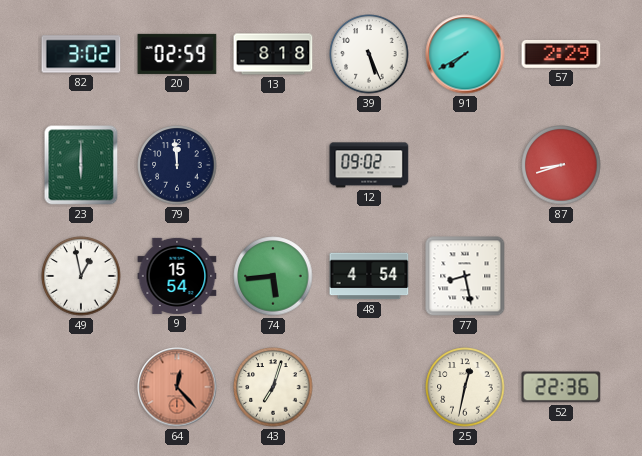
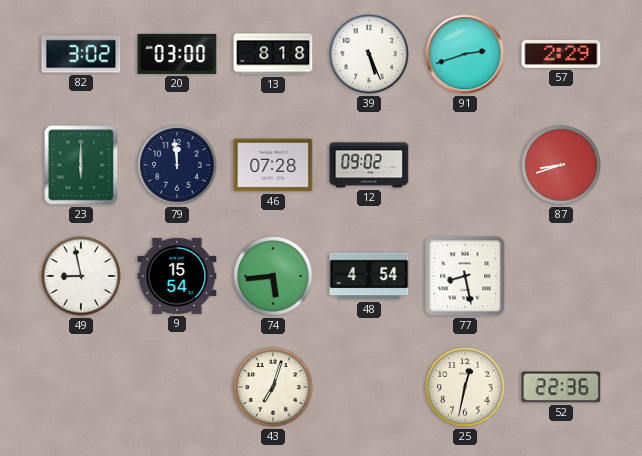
20: 02:59 -> 03:00 (177, 54)
91: 7:40 -> 2:42 (465, 54)
46: none -> 07:28 (273, 165)
49: 12:58 -> 8:58 (81, 276)
64: 12:23 -> none (177, 387)
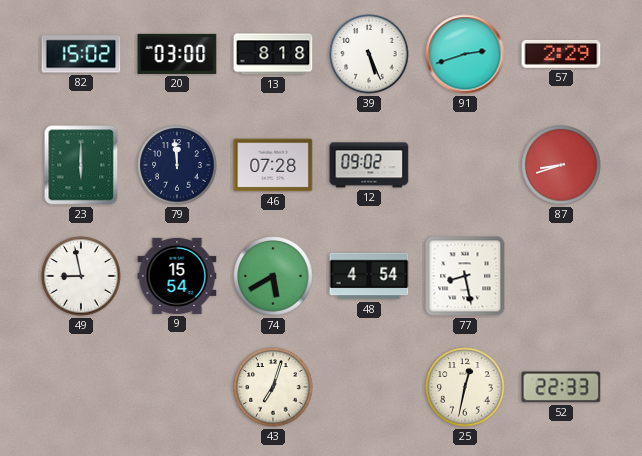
82: 3:02 -> 15:02 (81, 54)
74: 5:44 -> 5:40 (273, 276)
52: 22:36 -> 22:33 (561, 387)
